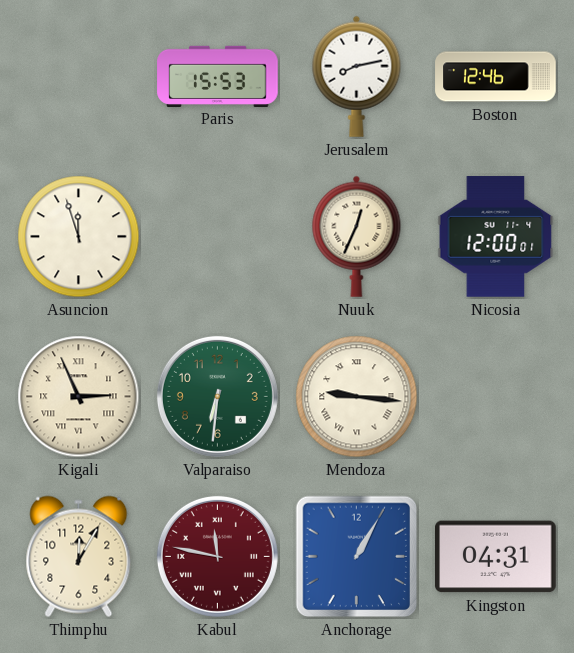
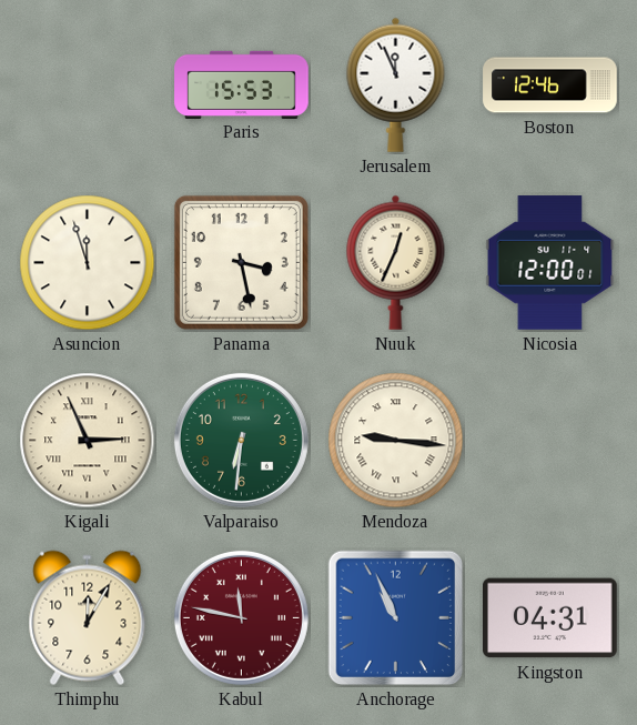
Jerusalem: 8:13 -> 11:56 (396, 84)
Panama: none -> 3:28 (241, 262)
Anchorage: 1:05 -> 10:56 (396, 618)
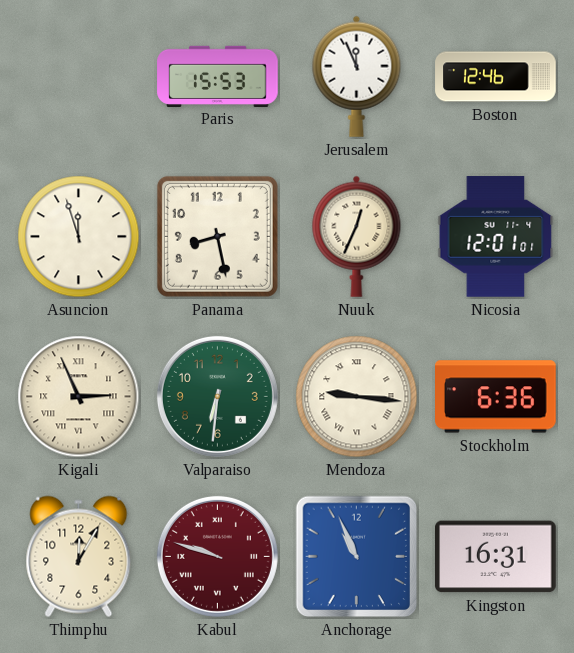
Panama: 3:28 -> 8:28 (217, 236)
Nicosia: 12:00 -> 12:01 (496, 237)
Stockholm: none -> 6:36 (496, 397)
Kabul: 11:47 -> 9:48 (217, 556)
Kingston: 04:31 -> 16:31 (496, 557)
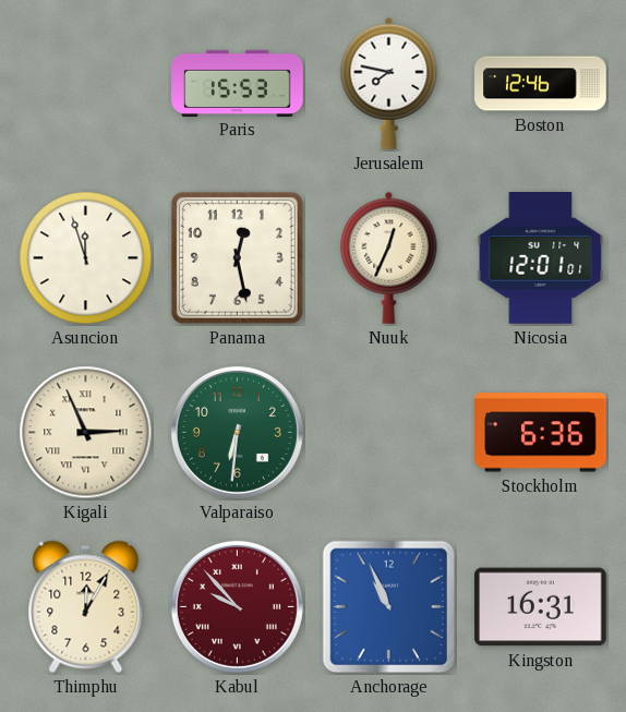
Jerusalem: 11:56 -> 7:47 (389, 83)
Panama: 8:28 -> 12:28 (237, 257)
Mendoza: 9:16 -> none (357, 397)
Kabul: 9:48 -> 9:53 (237, 606)
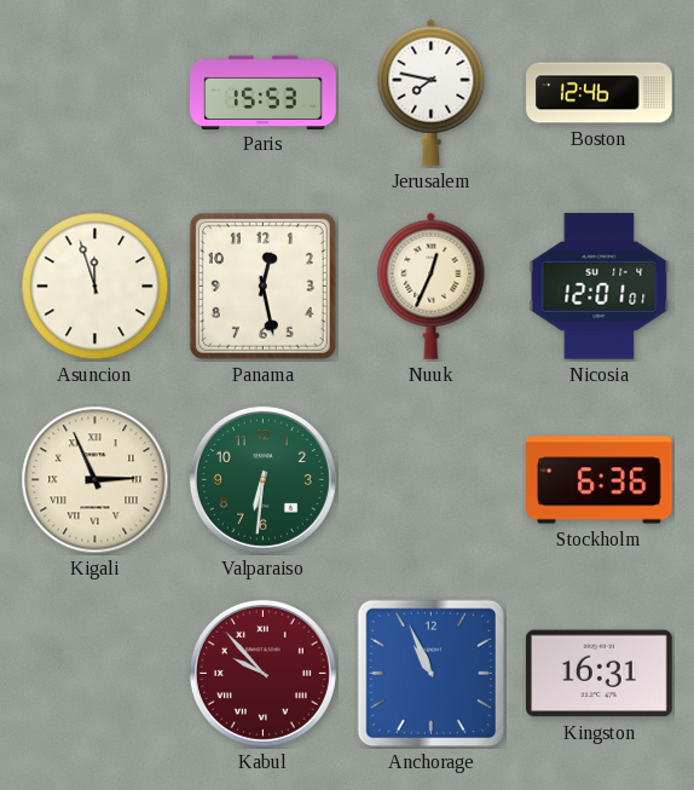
Thimphu: 12:05 -> none (86, 607)
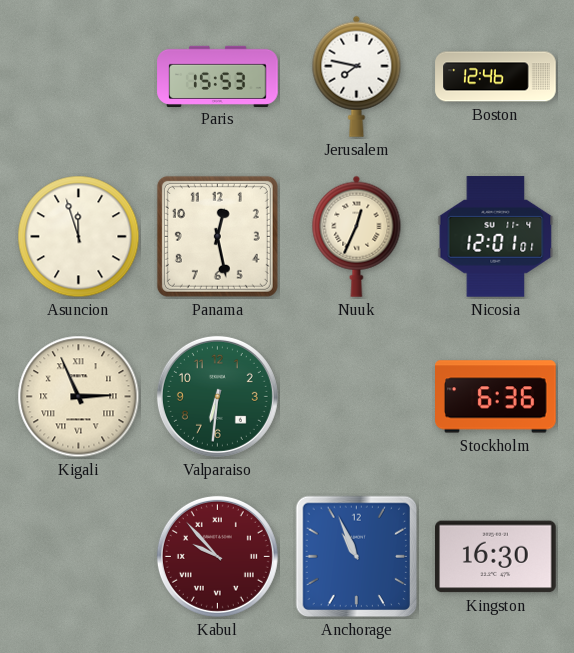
Kingston: 16:31 -> 16:30 (496, 557)
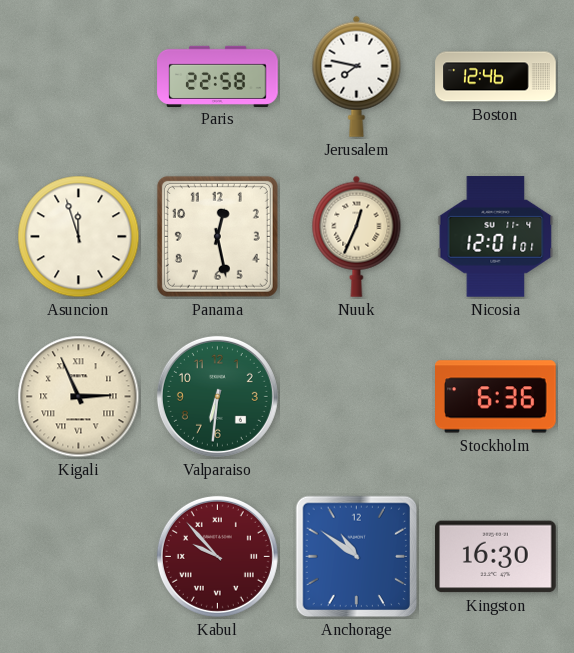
Paris: 15:53 -> 22:58 (218, 76)
Anchorage: 10:56 -> 10:51 (357, 557)
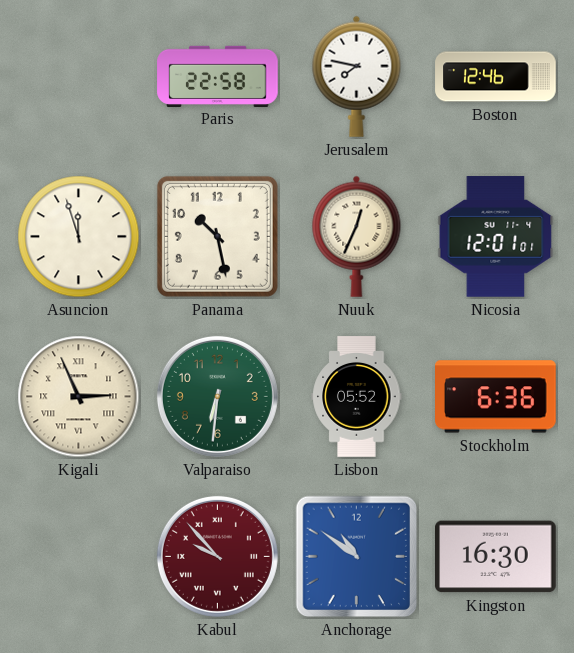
Panama: 12:28 -> 10:28 (217, 236)
Lisbon: none -> 05:52 (357, 397)
